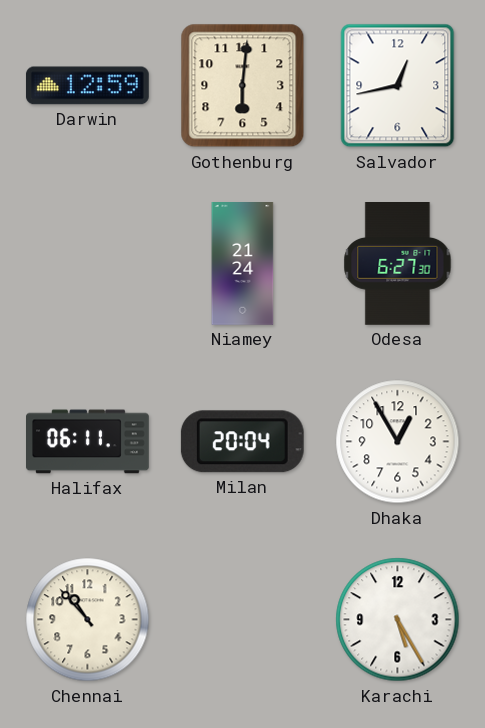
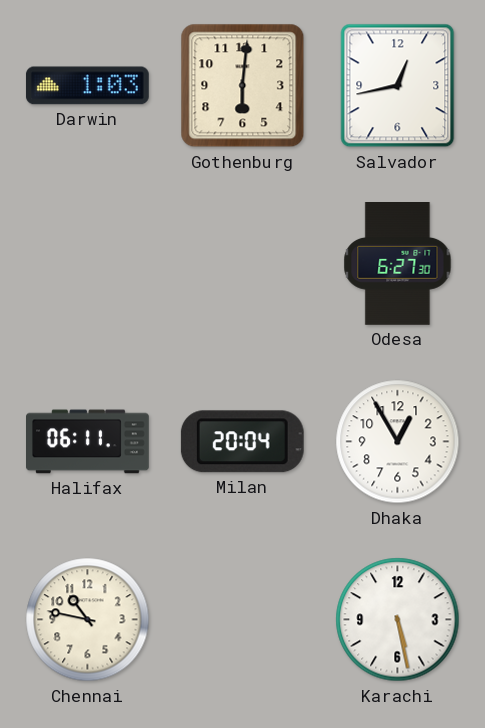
Darwin: 12:59 -> 1:03 (87, 86)
Niamey: 21:24 -> none (243, 264)
Chennai: 10:53 -> 10:47 (88, 620)
Karachi: 5:25 -> 5:28 (398, 620)
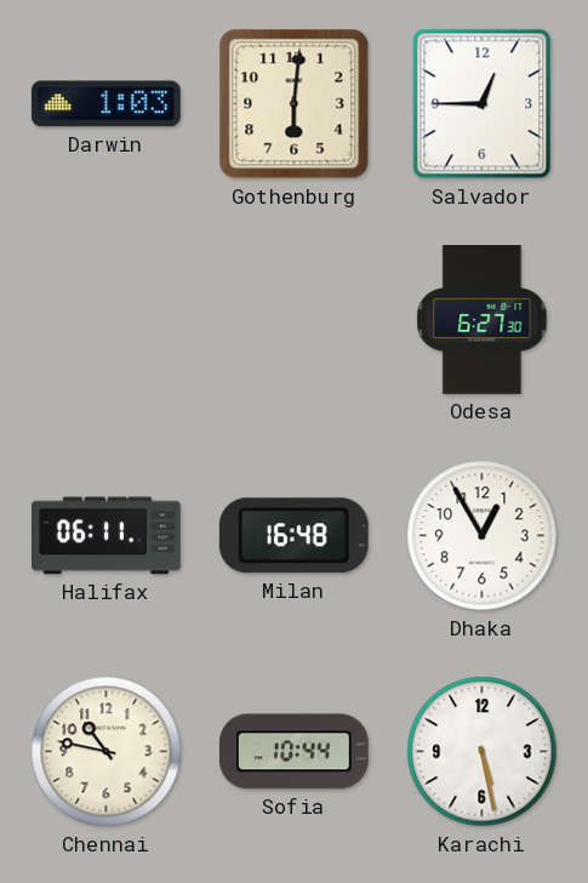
Salvador: 12:43 -> 12:45 (483, 104)
Milan: 20:04 -> 16:48 (293, 536)
Sofia: none -> 10:44 (293, 752)
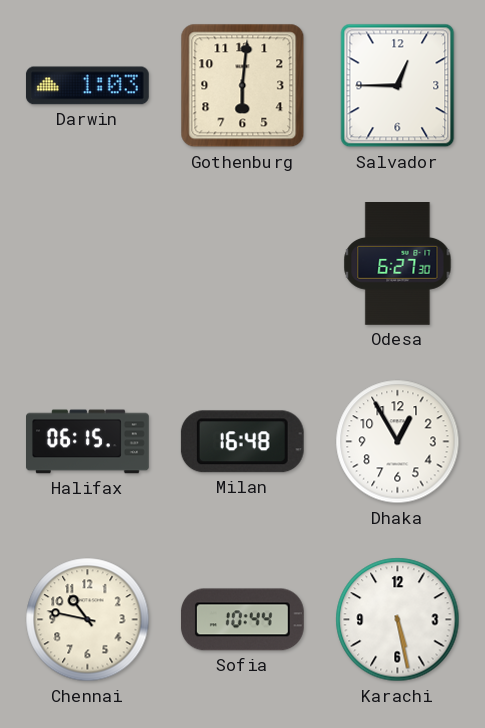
Halifax: 06:11 -> 06:15 (88, 442)
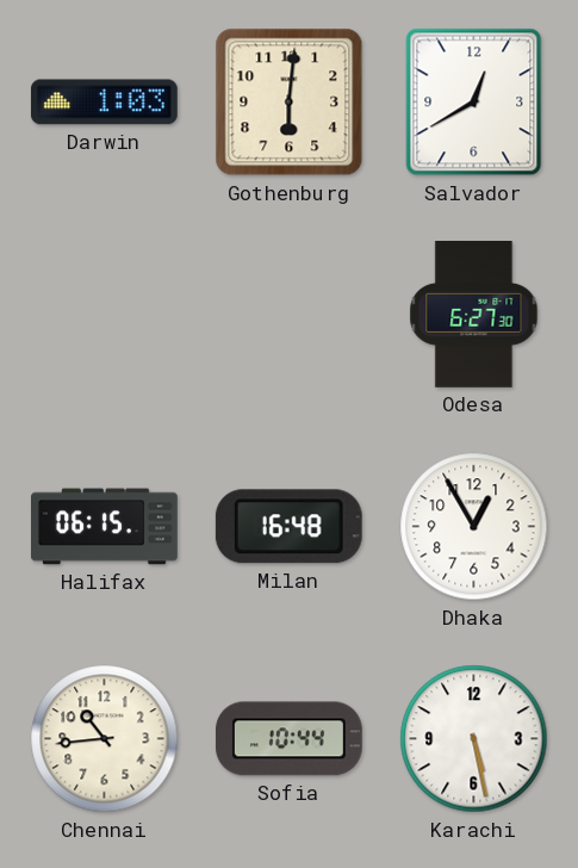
Salvador: 12:45 -> 12:40 (474, 103)
Chennai: 10:47 -> 10:44 (105, 739)
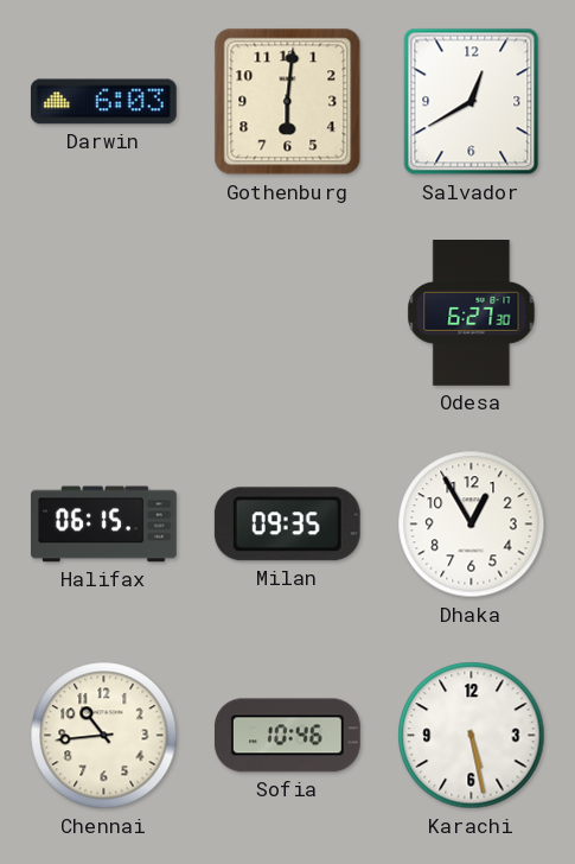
Darwin: 1:03 -> 6:03 (103, 102)
Milan: 16:48 -> 09:35 (287, 525)
Sofia: 10:44 -> 10:46 (287, 736)
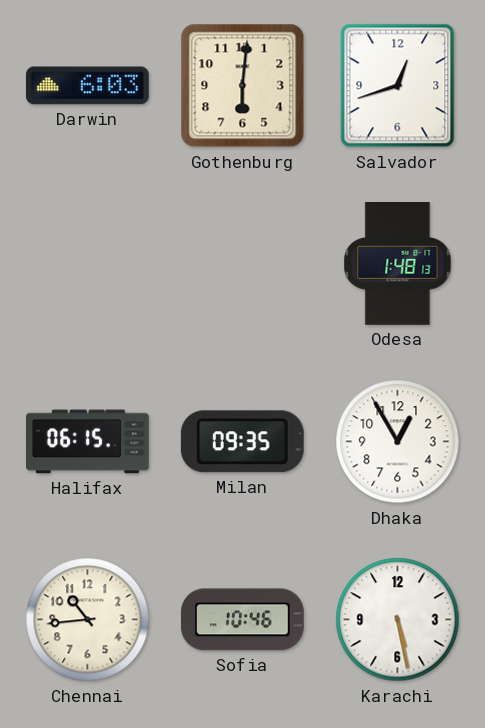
Salvador: 12:40 -> 12:42 (398, 86)
Odesa: 6:27 -> 1:48 (398, 264)
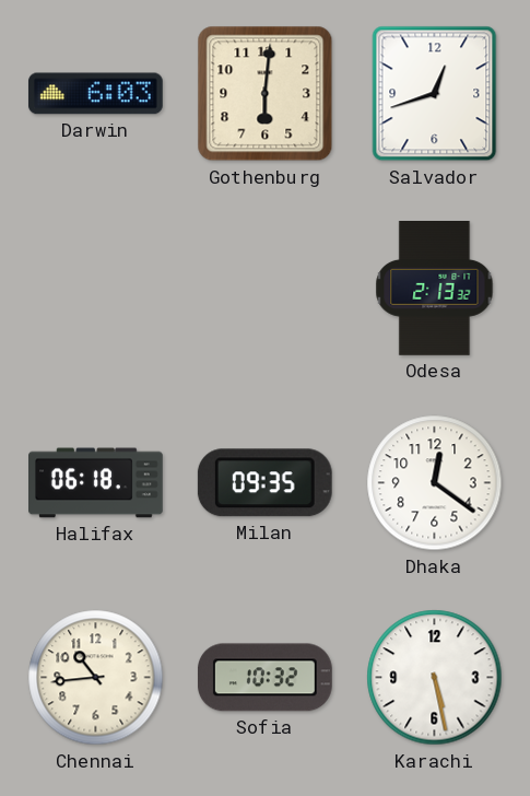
Odesa: 1:48 -> 2:13 (435, 289)
Halifax: 06:15 -> 06:18 (96, 483)
Dhaka: 12:55 -> 12:21 (435, 483)
Sofia: 10:46 -> 10:32 (264, 678)
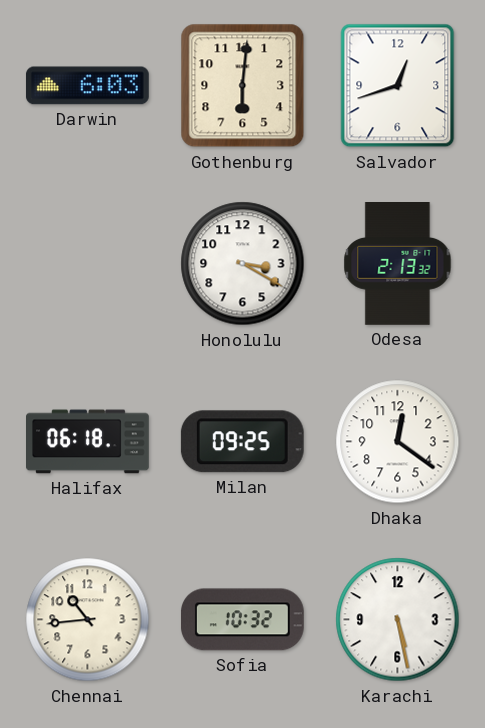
Honolulu: none -> 3:20 (243, 264)
Milan: 09:35 -> 09:25 (242, 442)
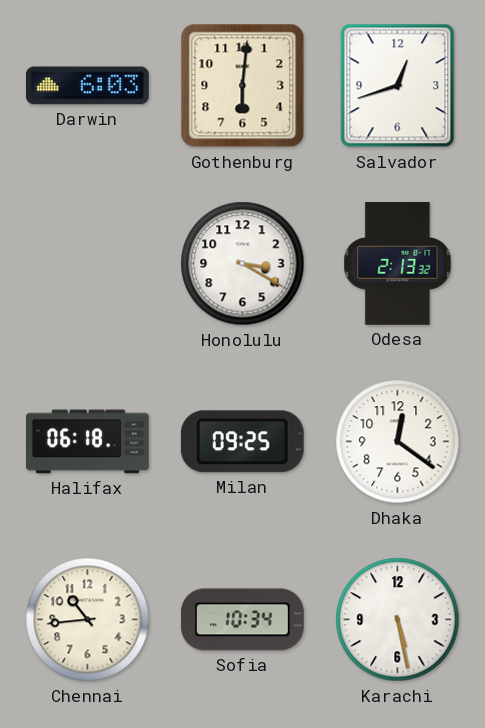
Sofia: 10:32 -> 10:34 (242, 620)
